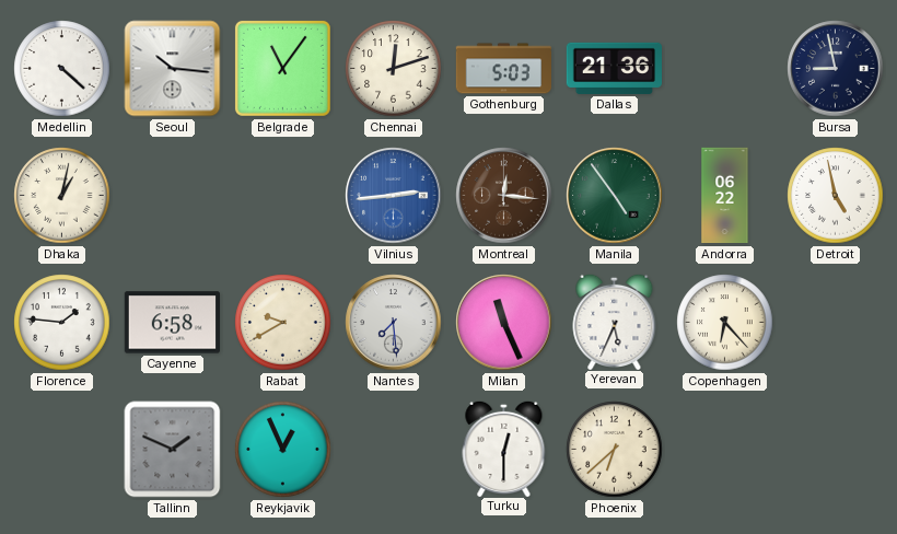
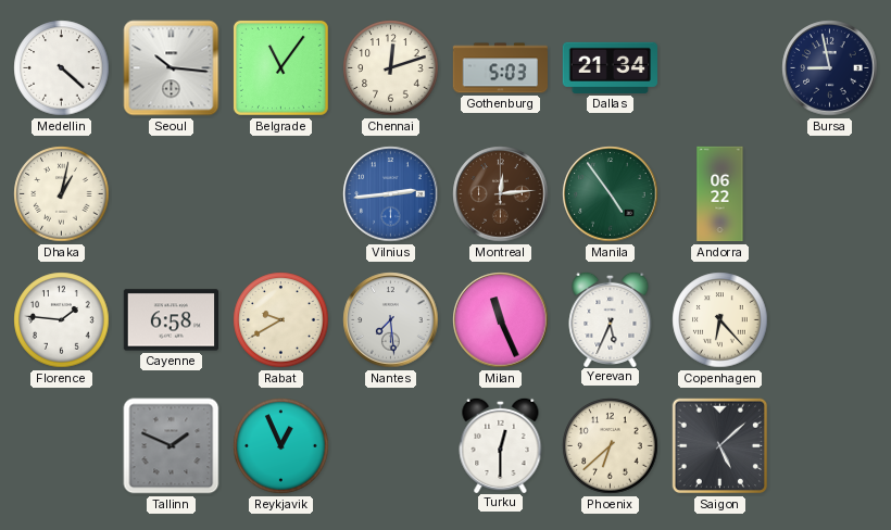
Dallas: 21:36 -> 21:34 (610, 67)
Montreal: 12:16 -> 12:14 (501, 194)
Detroit: 4:58 -> none (836, 196)
Saigon: none -> 5:08 (720, 446)
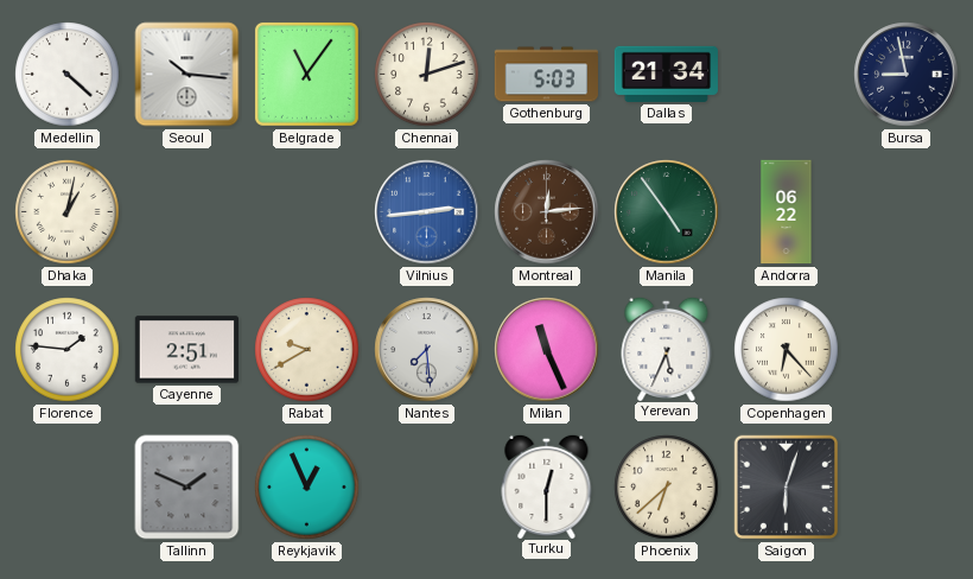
Cayenne: 6:58 -> 2:51 (186, 350)
Saigon: 5:08 -> 6:03 (787, 488)
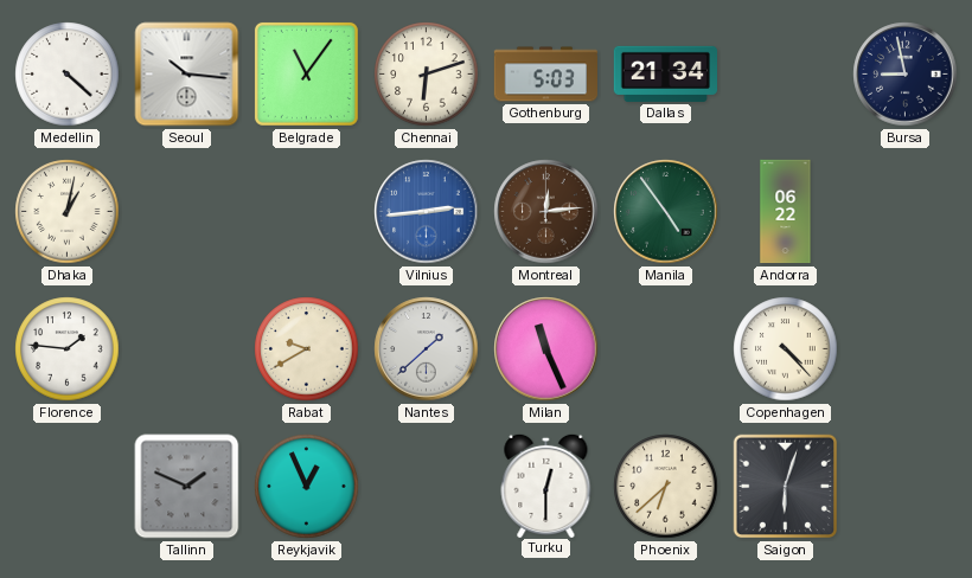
Chennai: 12:12 -> 6:12 (427, 75)
Cayenne: 2:51 -> none (186, 350)
Nantes: 7:29 -> 1:38 (427, 349)
Yerevan: 5:34 -> none (667, 348)
Copenhagen: 6:23 -> 4:23 (786, 349)
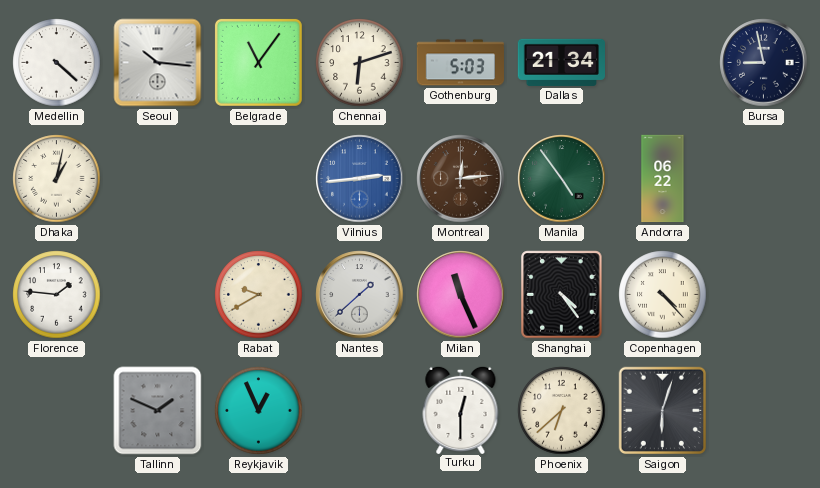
Shanghai: none -> 4:24 (562, 295)
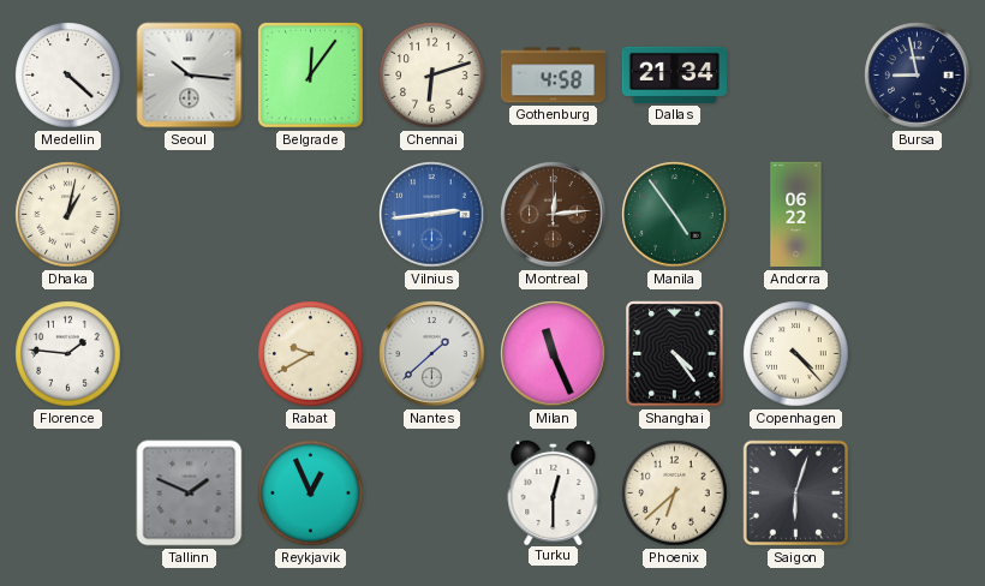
Belgrade: 11:06 -> 12:06 (310, 74)
Gothenburg: 5:03 -> 4:58 (553, 76)
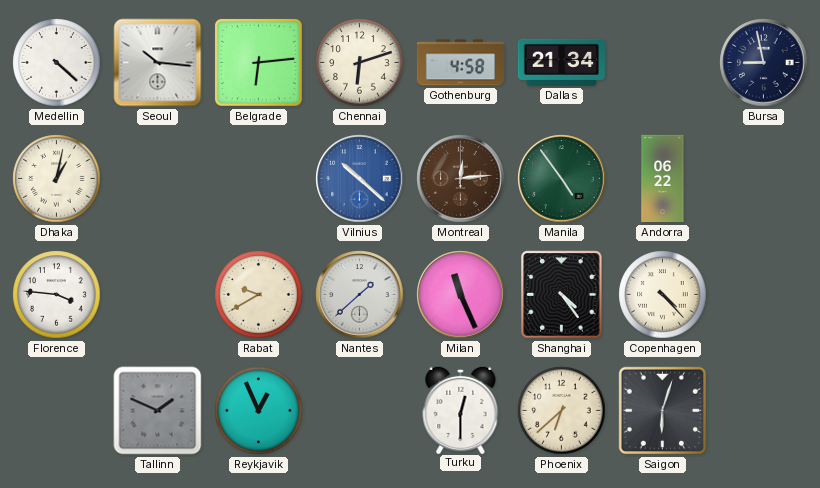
Belgrade: 12:06 -> 6:14 (258, 62)
Vilnius: 2:44 -> 10:22 (360, 179)
Florence: 1:46 -> 3:46 (57, 295)
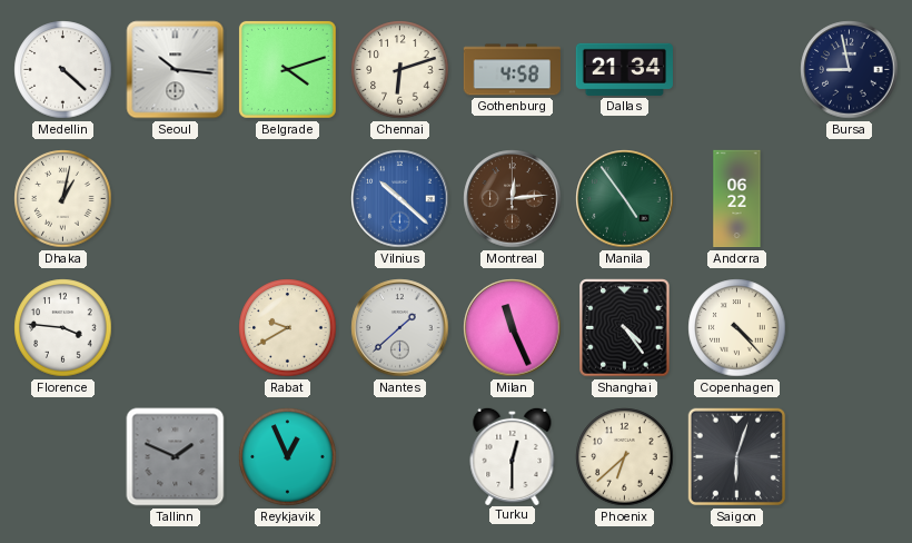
Belgrade: 6:14 -> 4:12 (287, 69)
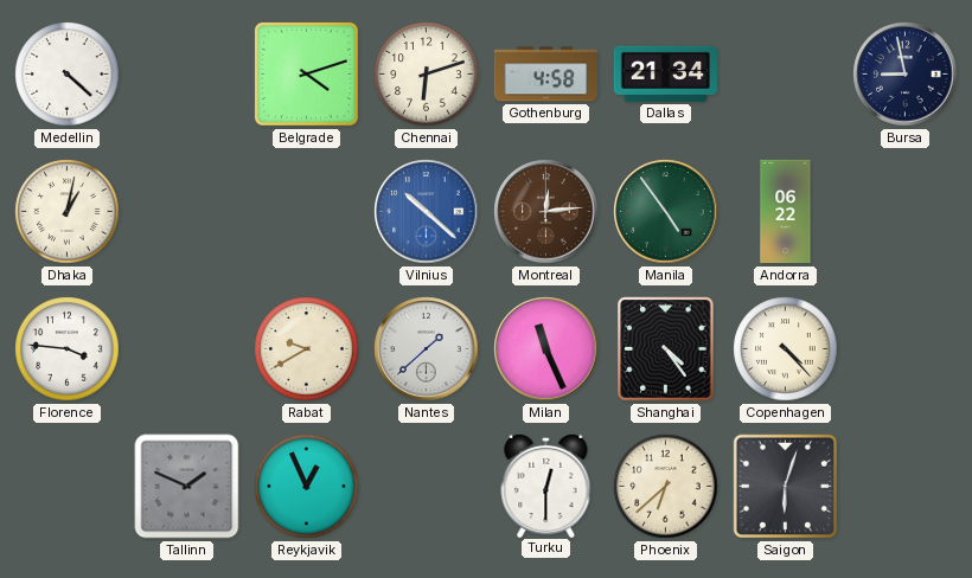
Seoul: 10:16 -> none (176, 70)
